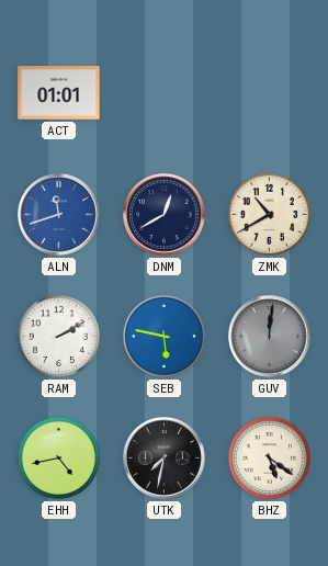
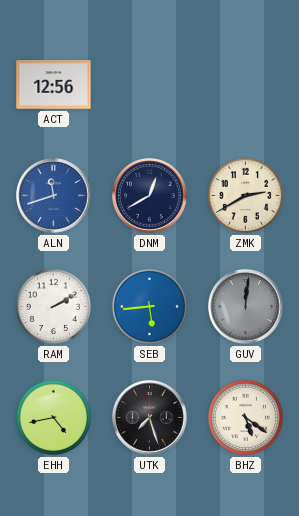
ACT: 01:01 -> 12:56 (54, 85)
ZMK: 10:40 -> 2:40 (245, 195)
SEB: 5:47 -> 5:44 (149, 306)
UTK: 7:32 -> 7:27 (150, 418)
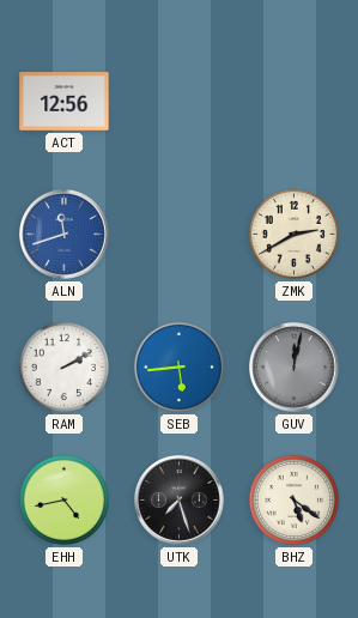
DNM: 12:40 -> none (150, 196)
GUV: 12:01 -> 12:02 (295, 368)
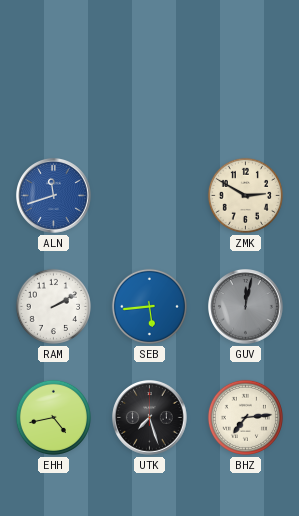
ACT: 12:56 -> none (65, 102)
ZMK: 2:40 -> 2:50 (245, 195)
BHZ: 5:21 -> 7:14 (245, 417)
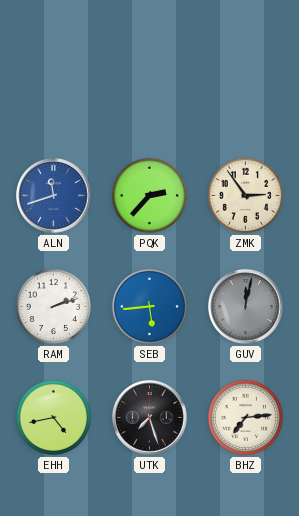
PQK: none -> 2:37 (149, 195)
ZMK: 2:50 -> 2:54 (245, 195)
RAM: 2:10 -> 2:12 (53, 306)
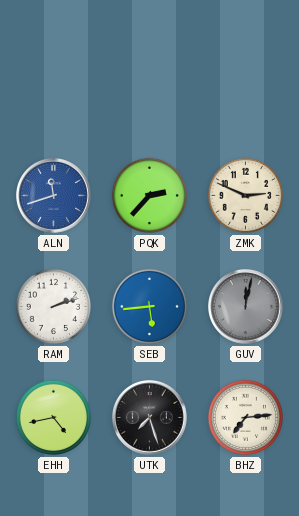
ZMK: 2:54 -> 2:49 (245, 195)
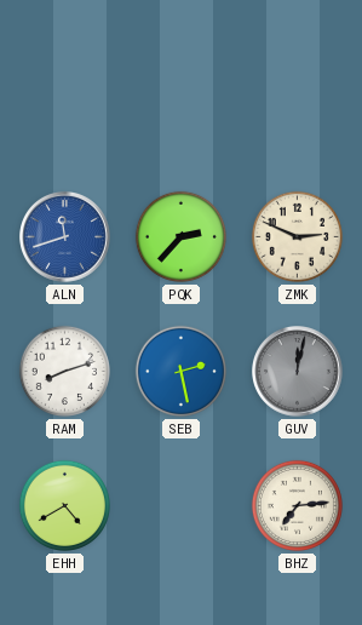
RAM: 2:12 -> 8:12 (64, 371)
SEB: 5:44 -> 2:28 (180, 371)
EHH: 4:43 -> 4:40 (64, 505)
UTK: 7:27 -> none (150, 418)
